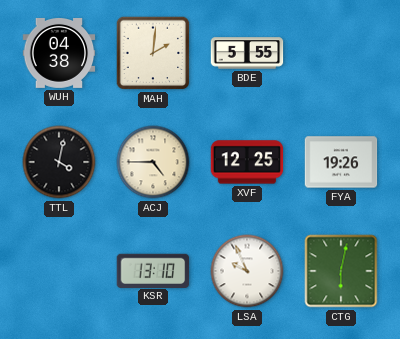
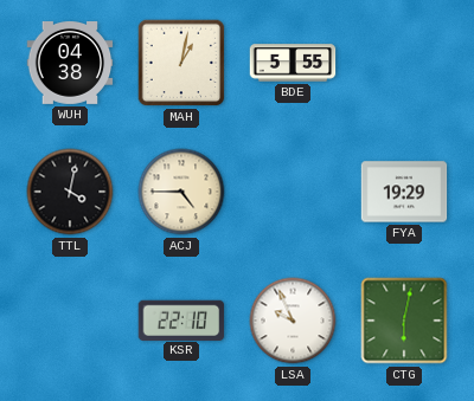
MAH: 2:01 -> 1:02 (181, 63)
XVF: 12:25 -> none (247, 162)
FYA: 19:26 -> 19:29 (404, 192)
KSR: 13:10 -> 22:10 (181, 319)
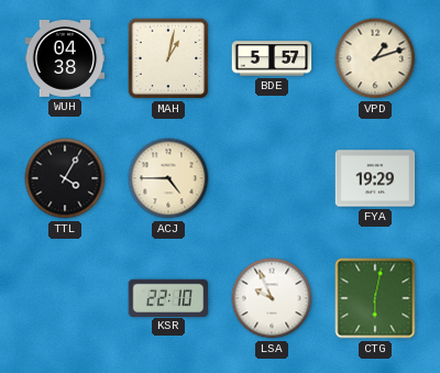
BDE: 5:55 -> 5:57 (272, 58)
VPD: none -> 1:12 (375, 58)
TTL: 4:02 -> 4:05 (65, 178)
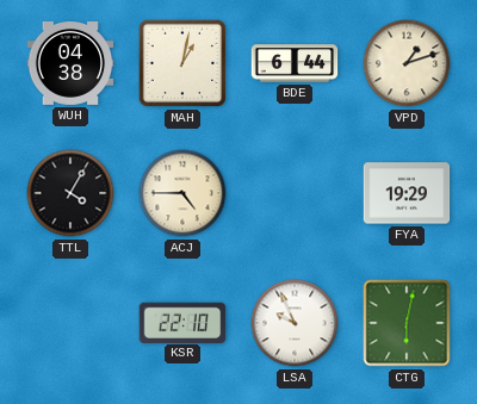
BDE: 5:57 -> 6:44 (295, 63)
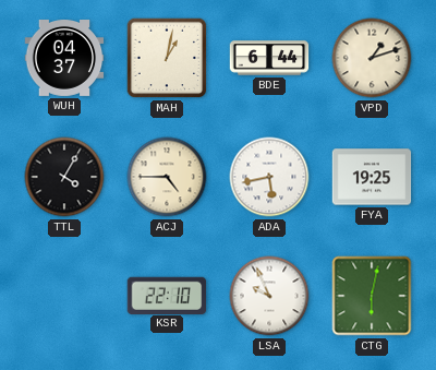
WUH: 04:38 -> 04:37 (64, 59)
ADA: none -> 5:43 (269, 177)
FYA: 19:29 -> 19:25 (372, 177)
